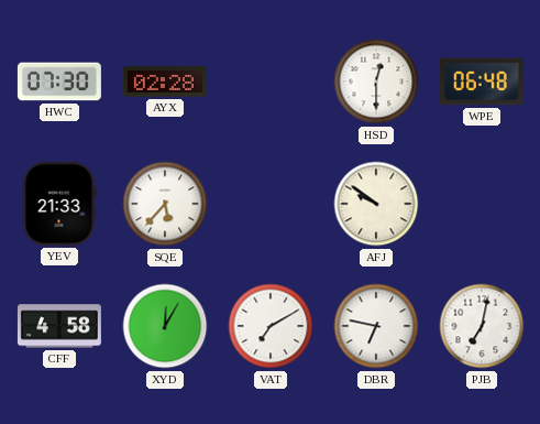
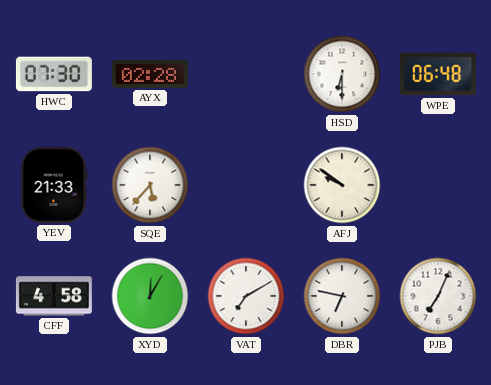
HSD: 12:30 -> 6:30 (342, 74)
PJB: 7:02 -> 7:04 (438, 296)
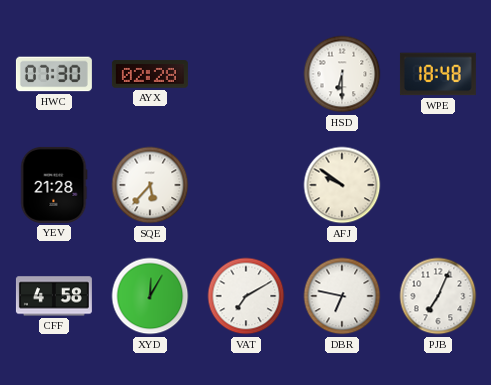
WPE: 06:48 -> 18:48 (438, 74)
YEV: 21:33 -> 21:28 (54, 185)
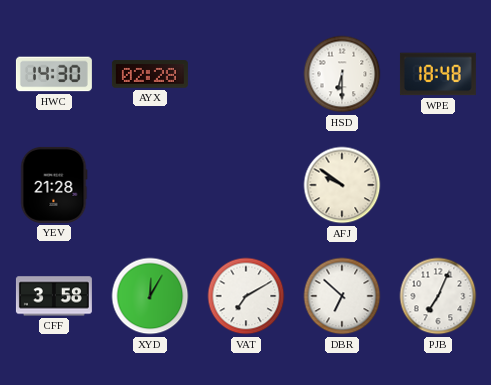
HWC: 07:30 -> 14:30 (54, 74)
SQE: 5:37 -> none (150, 185)
CFF: 4:58 -> 3:58 (54, 296)
DBR: 6:47 -> 6:52 (342, 296)
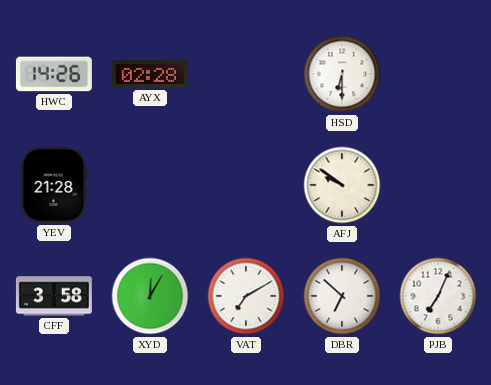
HWC: 14:30 -> 14:26 (54, 74)
WPE: 18:48 -> none (438, 74)
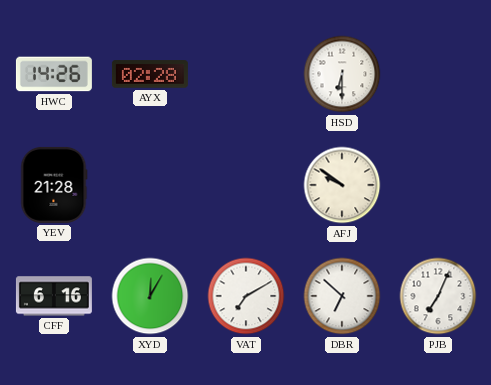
CFF: 3:58 -> 6:16 (54, 296)
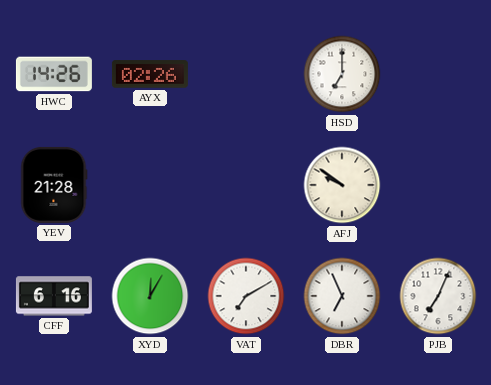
AYX: 02:28 -> 02:26 (150, 74)
HSD: 6:30 -> 7:00 (342, 74)
DBR: 6:52 -> 6:56 (342, 296)
